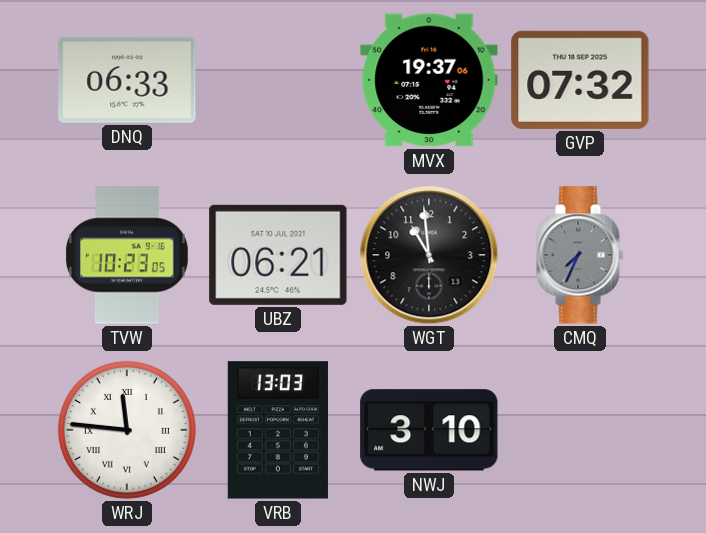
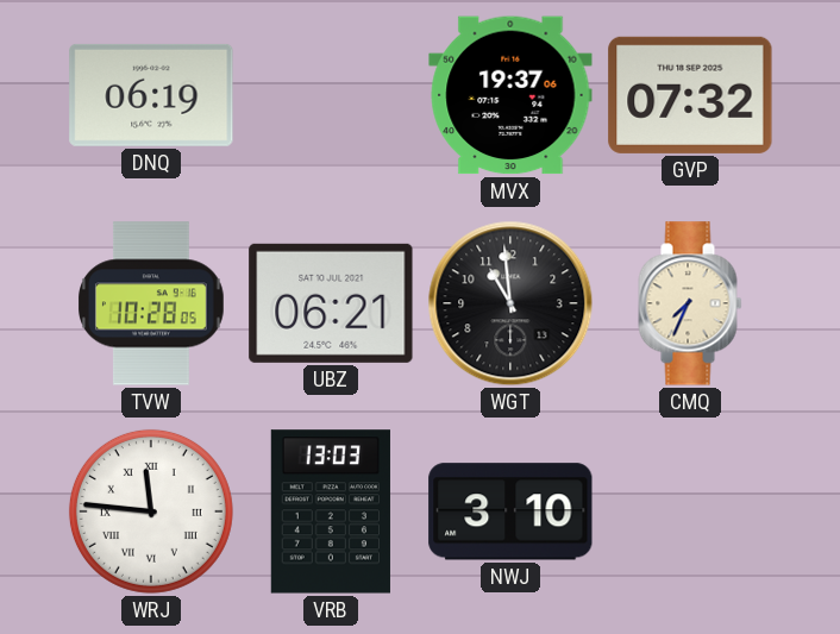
DNQ: 06:33 -> 06:19 (151, 95)
TVW: 10:23 -> 10:28 (152, 303)
CMQ dial: grey -> cream (690, 303)
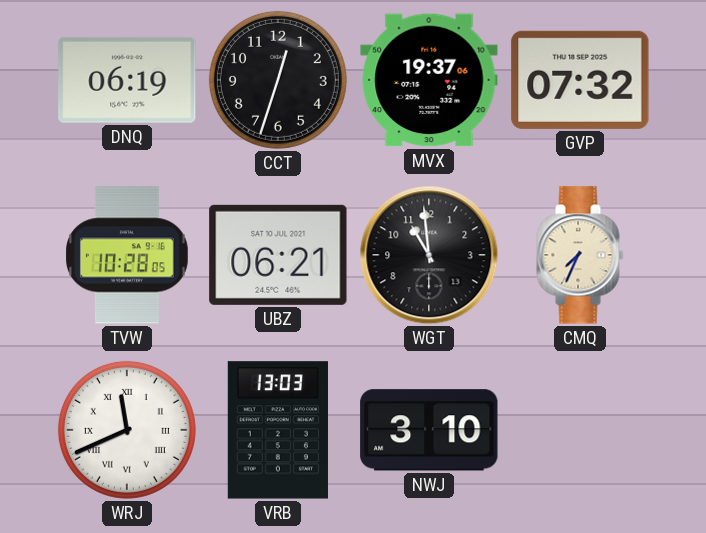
CCT: none -> 12:33 (278, 80)
WRJ: 11:46 -> 11:41 (127, 430)
